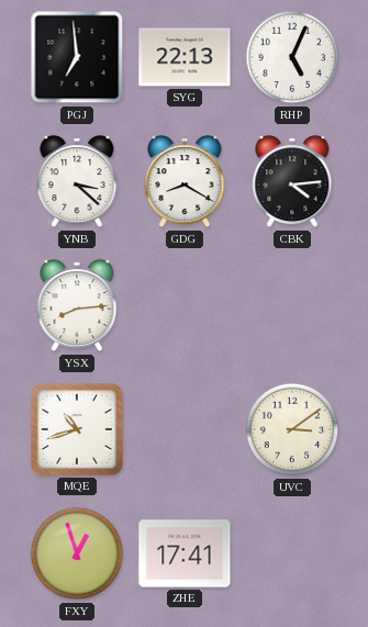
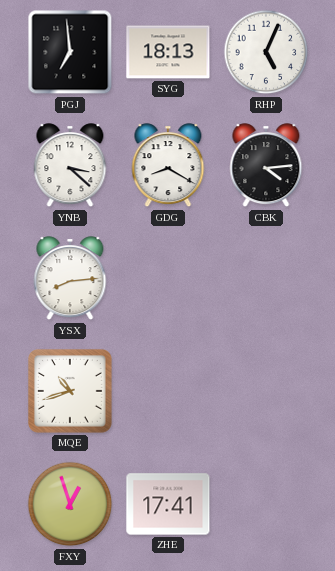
SYG: 22:13 -> 18:13 (168, 52)
UVC: 3:09 -> none (292, 429)
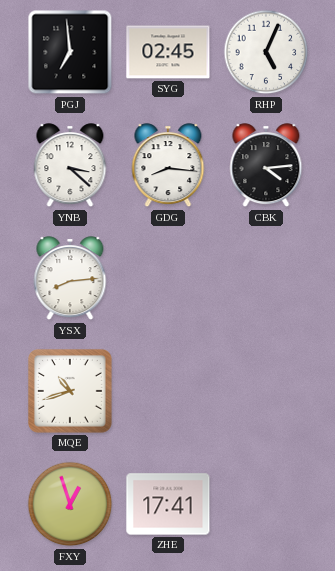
SYG: 18:13 -> 02:45 (168, 52)
GDG: 8:20 -> 8:16 (168, 166)
